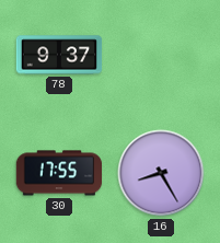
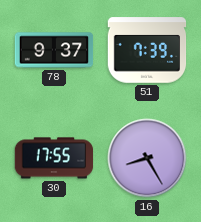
51: none -> 7:39 (147, 50)
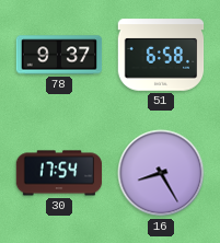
51: 7:39 -> 6:58 (161, 55)
30: 17:55 -> 17:54 (59, 173)
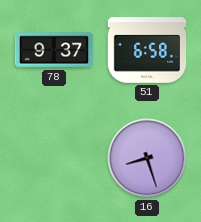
30: 17:54 -> none (59, 173)
16: 8:25 -> 8:27 (147, 158)
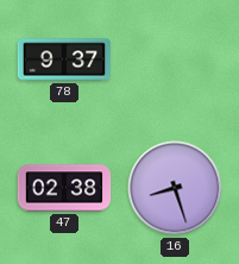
51: 6:58 -> none (147, 50)
47: none -> 02:38 (64, 188)
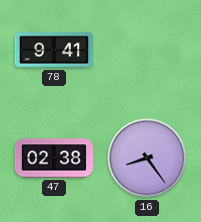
78: 9:37 -> 9:41 (54, 50)
16: 8:27 -> 8:24 (147, 158)
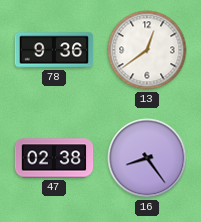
78: 9:41 -> 9:36 (54, 50)
13: none -> 12:39 (147, 50)
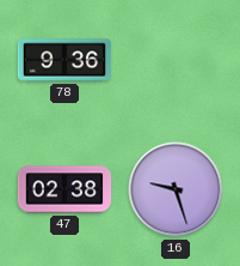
13: 12:39 -> none (147, 50)
16: 8:24 -> 9:27 (176, 189)
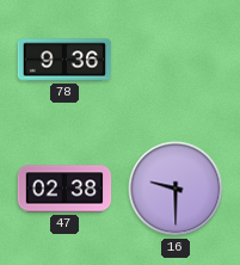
16: 9:27 -> 9:30 (176, 189)
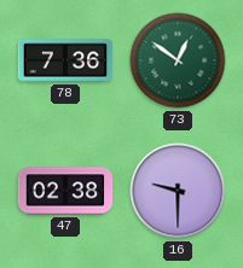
78: 9:36 -> 7:36 (65, 60)
73: none -> 12:51 (178, 60)
